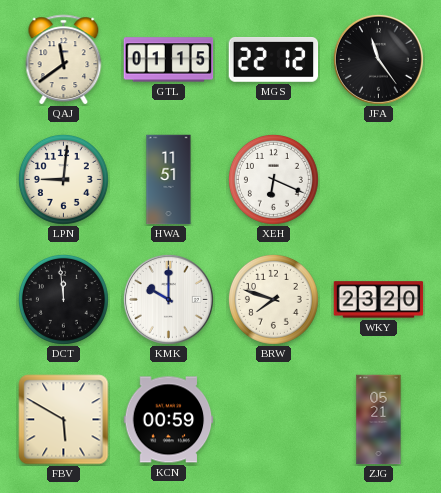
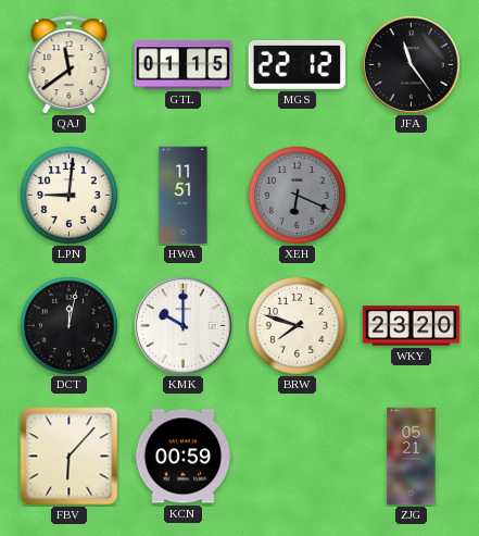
XEH dial: white -> grey (297, 195)
DCT: 11:59 -> 12:02 (68, 325)
FBV: 5:50 -> 6:07 (70, 457)
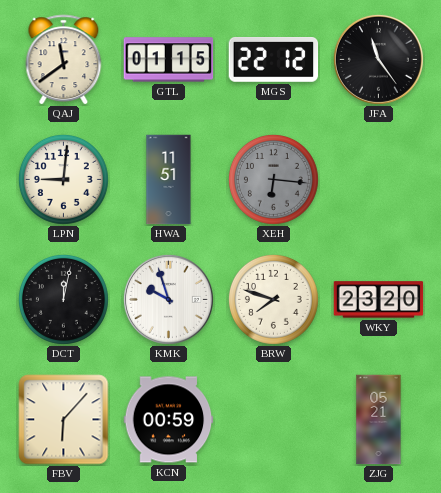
XEH: 6:19 -> 6:16 (273, 179)
KMK: 10:00 -> 9:57 (168, 299)
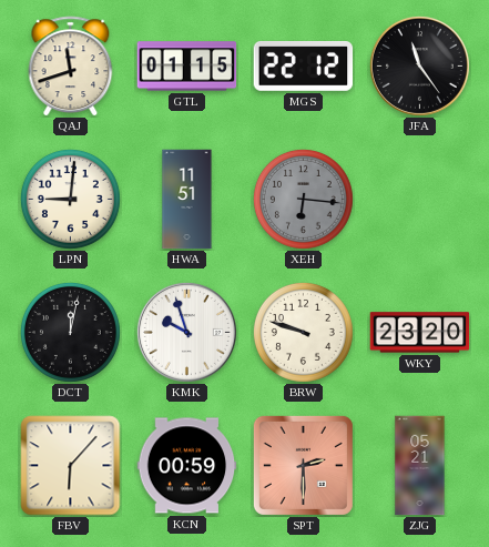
QAJ: 11:39 -> 11:42 (71, 67)
BRW: 7:48 -> 9:48 (303, 332)
SPT: none -> 2:30 (303, 465)
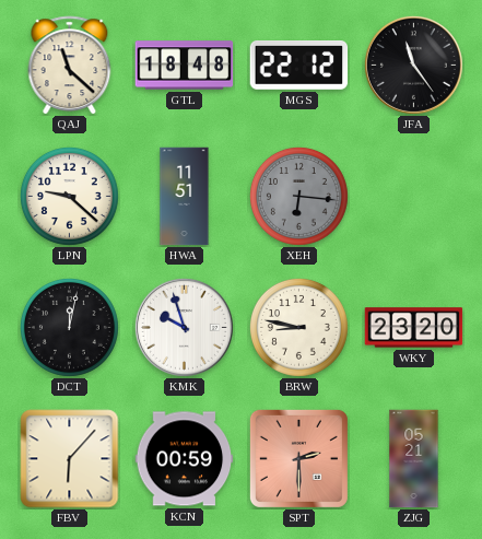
QAJ: 11:42 -> 11:22 (70, 66)
GTL: 01:15 -> 18:48 (185, 66)
LPN: 9:01 -> 9:22 (69, 196)
BRW: 9:48 -> 8:47 (298, 327)
